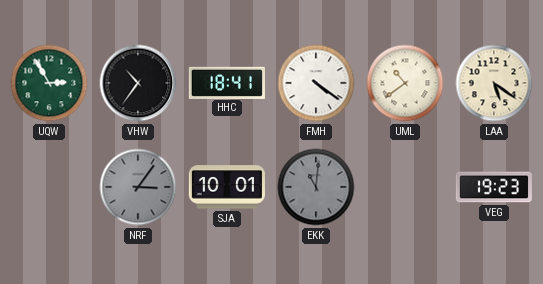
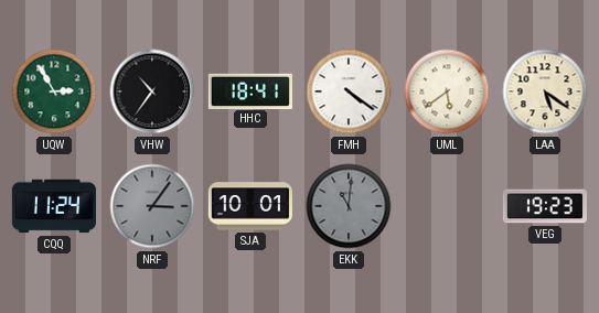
UML: 10:39 -> 5:39 (447, 91)
CQQ: none -> 11:24 (54, 206)
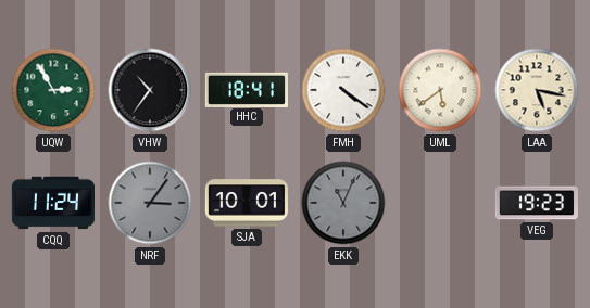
LAA: 5:21 -> 5:17 (537, 90)
EKK: 11:01 -> 11:04 (343, 203)
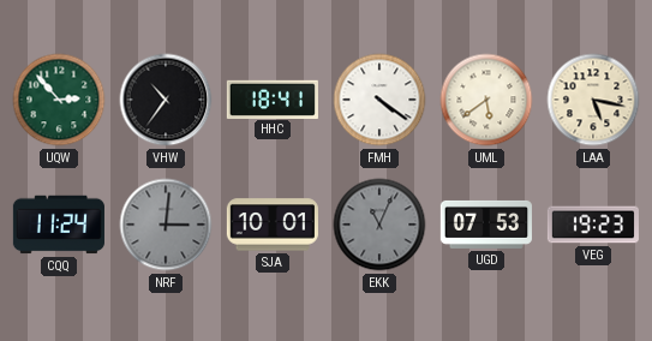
UQW: 2:55 -> 2:53 (59, 100)
NRF: 3:06 -> 3:01 (166, 225)
UGD: none -> 07:53 (486, 225)
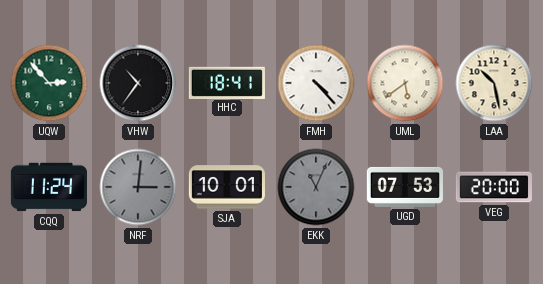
FMH: 4:21 -> 4:23 (316, 83)
LAA: 5:17 -> 10:28 (494, 83)
VEG: 19:23 -> 20:00 (494, 187)
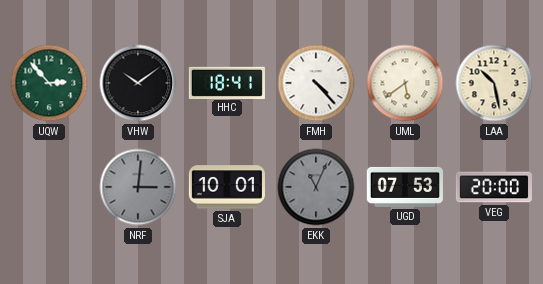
VHW: 10:36 -> 10:09 (138, 83)
CQQ: 11:24 -> none (49, 187)
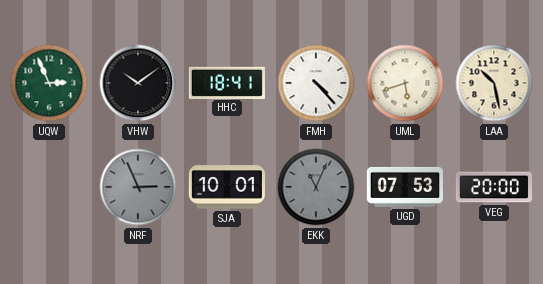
UQW: 2:53 -> 2:56 (49, 83)
UML: 5:39 -> 5:42 (405, 83)
NRF: 3:01 -> 2:56 (138, 187)
